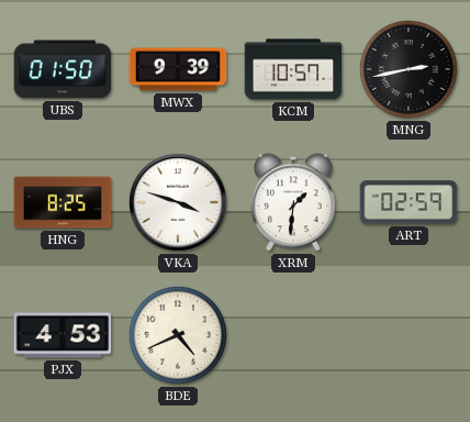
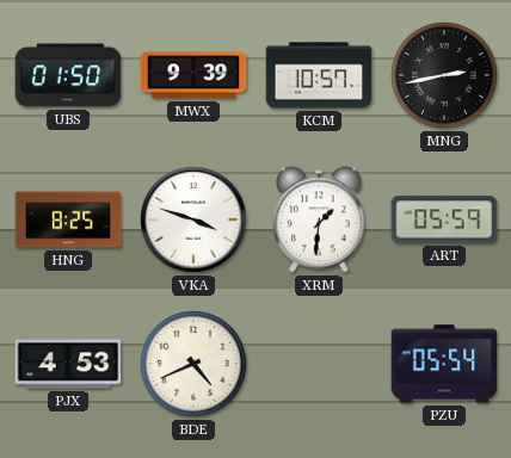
ART: 02:59 -> 05:59 (444, 219)
PZU: none -> 05:54 (444, 364)
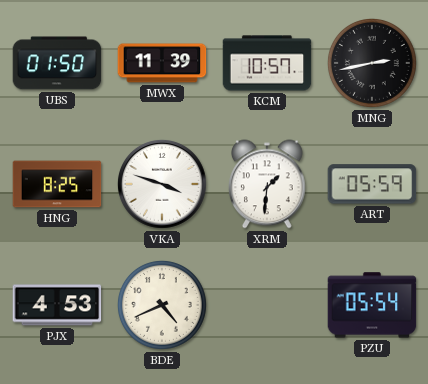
MWX: 9:39 -> 11:39 (162, 63)
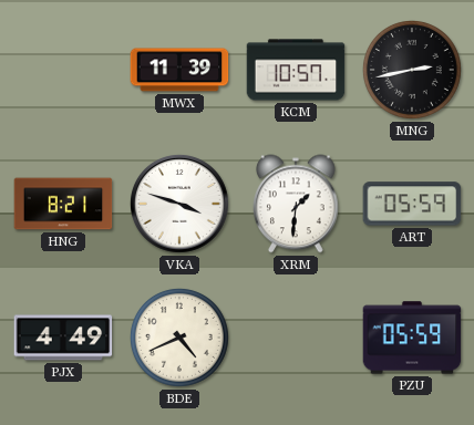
UBS: 01:50 -> none (57, 63)
HNG: 8:25 -> 8:21 (63, 204)
PJX: 4:53 -> 4:49 (63, 338)
PZU: 05:54 -> 05:59 (412, 338)
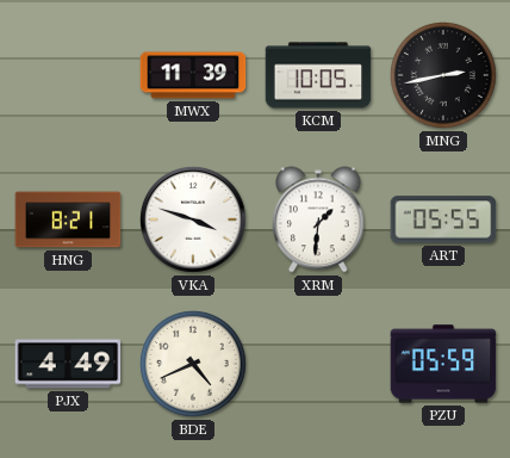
KCM: 10:57 -> 10:05 (318, 75)
ART: 05:59 -> 05:55 (443, 219)
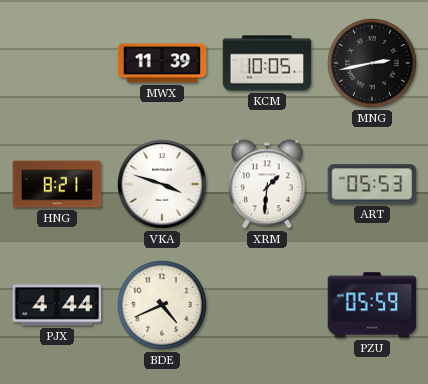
ART: 05:55 -> 05:53 (372, 184)
PJX: 4:49 -> 4:44 (57, 305)
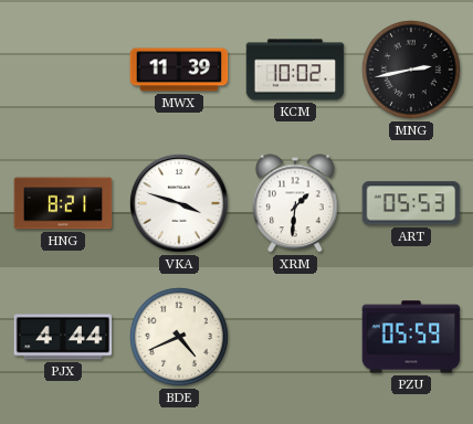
KCM: 10:05 -> 10:02 (295, 70)
